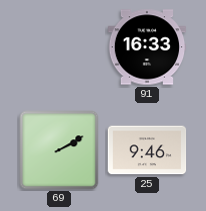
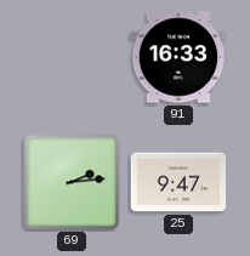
69: 2:10 -> 2:14 (72, 182)
25: 9:46 -> 9:47 (178, 182)
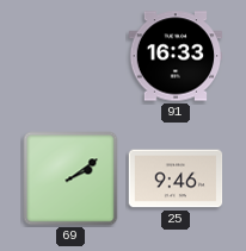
69: 2:14 -> 2:09 (70, 178)
25: 9:47 -> 9:46 (176, 178)
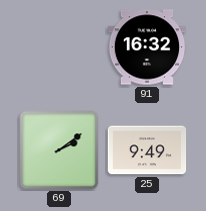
91: 16:33 -> 16:32 (147, 47)
25: 9:46 -> 9:49 (147, 150)
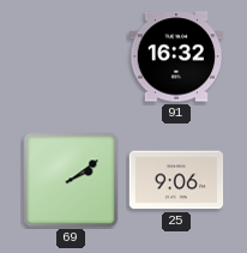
25: 9:49 -> 9:06 (176, 180)
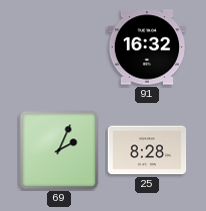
69: 2:09 -> 2:04 (59, 150)
25: 9:06 -> 8:28 (147, 150)
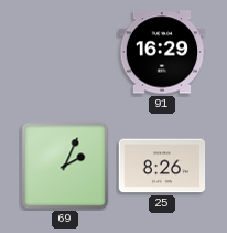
91: 16:32 -> 16:29 (162, 52)
25: 8:28 -> 8:26 (162, 166)
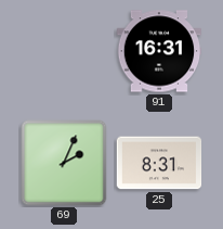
91: 16:29 -> 16:31 (159, 51)
25: 8:26 -> 8:31 (159, 163)
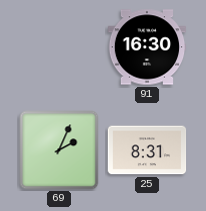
91: 16:31 -> 16:30 (147, 47)
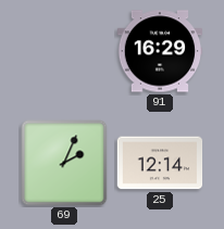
91: 16:30 -> 16:29 (160, 51)
25: 8:31 -> 12:14 (160, 163)
